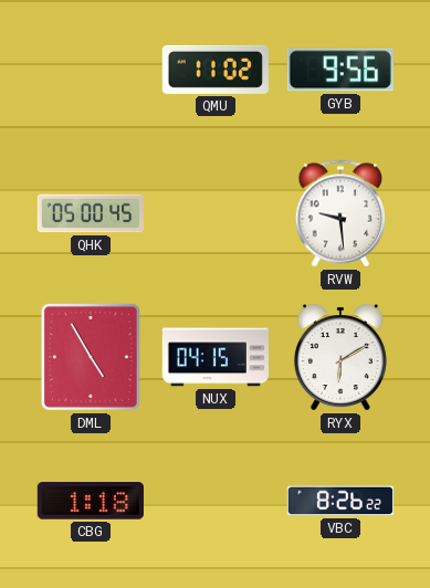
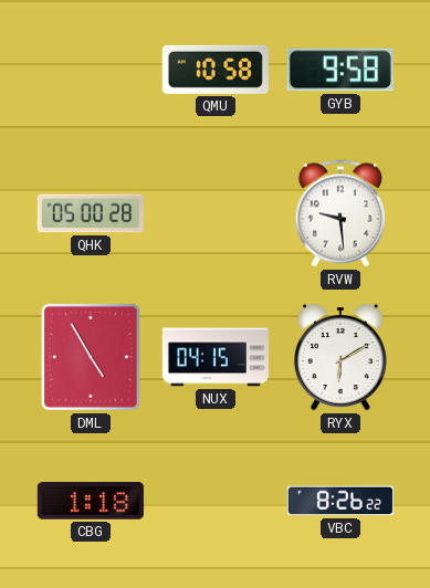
QMU: 11:02 -> 10:58 (216, 70)
GYB: 9:56 -> 9:58 (340, 70)
QHK: 05:00:45 -> 05:00:28 (91, 213)
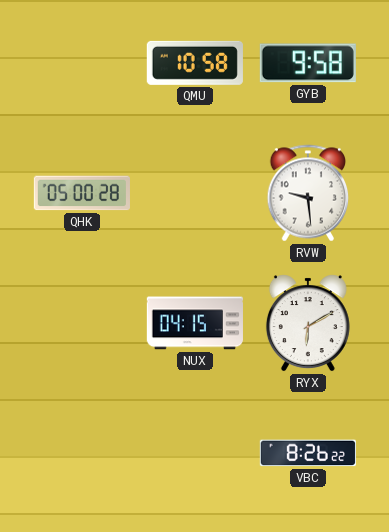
DML: 4:55 -> none (91, 357)
CBG: 1:18 -> none (91, 501)
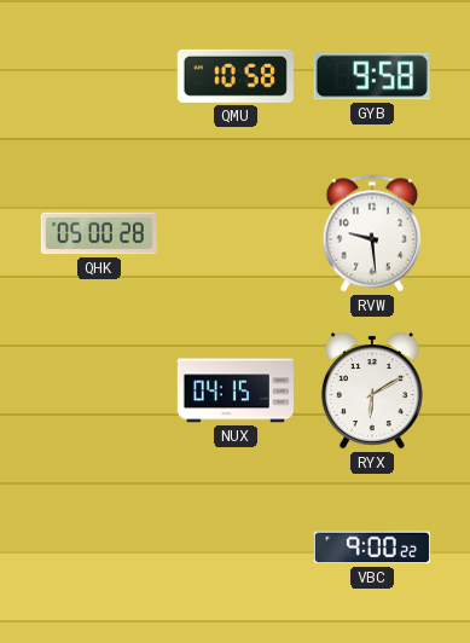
VBC: 8:26 -> 9:00 (372, 548)
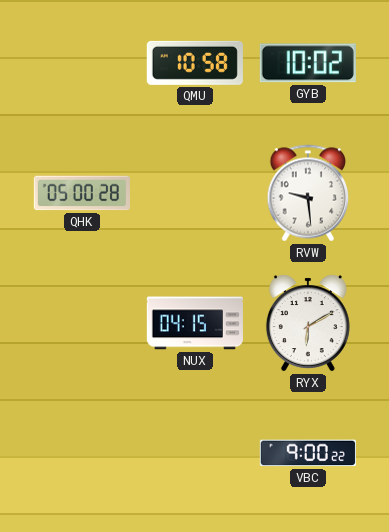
GYB: 9:58 -> 10:02 (308, 63)
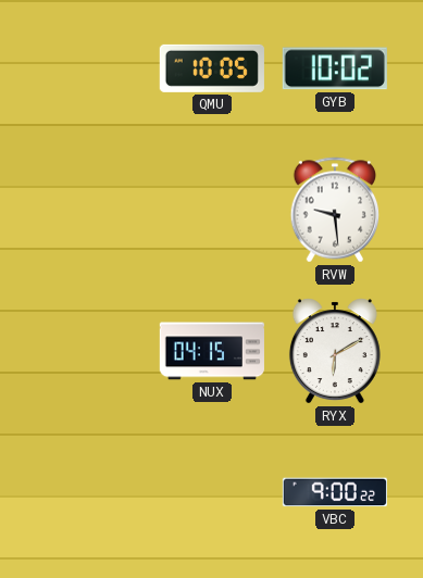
QMU: 10:58 -> 10:05 (212, 68)
QHK: 05:00 -> none (82, 193)
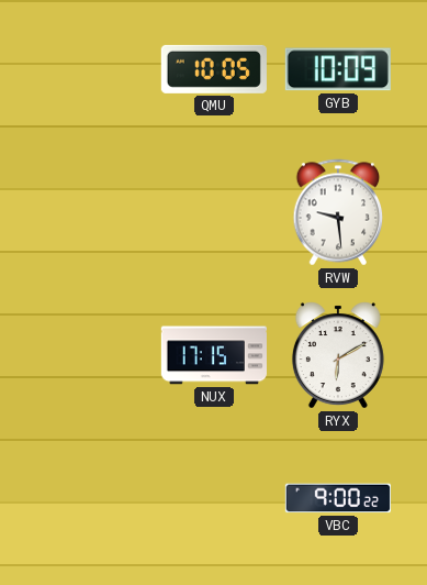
GYB: 10:02 -> 10:09 (338, 69)
NUX: 04:15 -> 17:15 (214, 355)
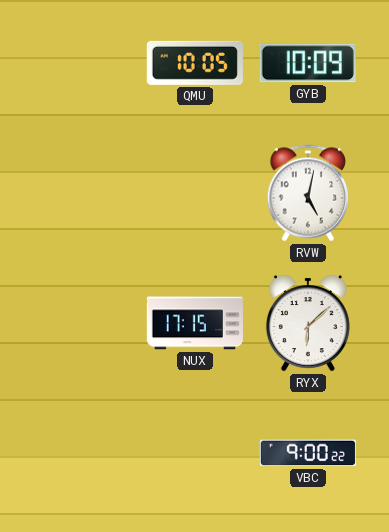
RVW: 9:29 -> 5:02 (308, 193)
RYX: 6:10 -> 6:08 (308, 323)
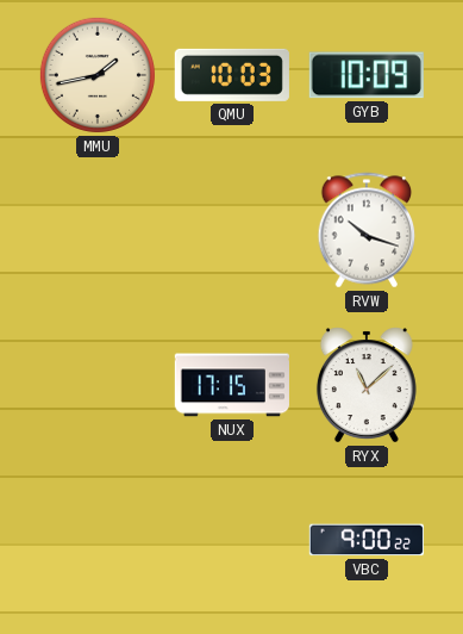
MMU: none -> 1:43 (98, 75)
QMU: 10:05 -> 10:03 (232, 75)
RVW: 5:02 -> 10:18 (367, 230)
RYX: 6:08 -> 11:08 (367, 385)
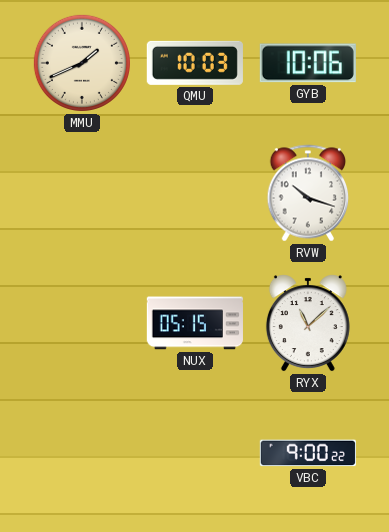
MMU: 1:43 -> 1:41 (82, 63)
GYB: 10:09 -> 10:06 (308, 63)
NUX: 17:15 -> 05:15 (195, 323)
